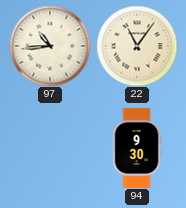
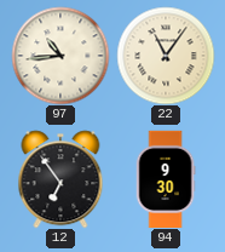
12: none -> 6:54 (60, 179)
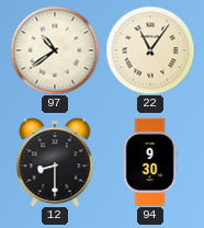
97: 10:44 -> 10:39 (55, 50)
12: 6:54 -> 8:30 (55, 162)
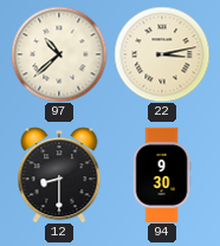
97: 10:39 -> 10:38 (59, 54)
22: 11:06 -> 3:13 (162, 54)
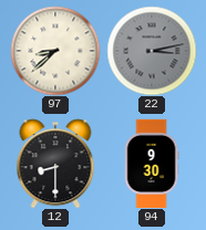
97: 10:38 -> 8:38 (55, 51)
22 dial: cream -> grey (152, 51)
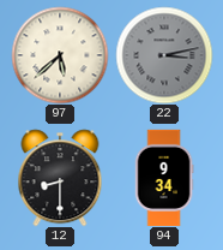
97: 8:38 -> 5:38 (60, 55)
94: 9:30 -> 9:34 (164, 178)
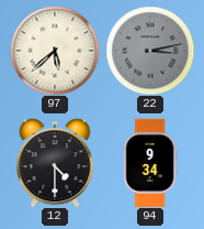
12: 8:30 -> 4:30 (55, 163)
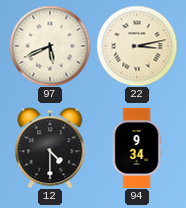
97: 5:38 -> 5:41 (50, 46)
22 dial: grey -> cream (137, 46)
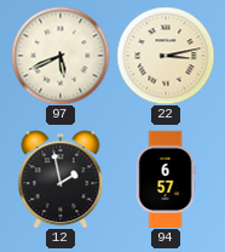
12: 4:30 -> 1:58 (60, 179)
94: 9:34 -> 6:57 (166, 179)
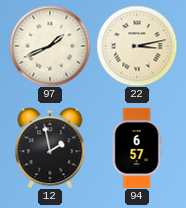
97: 5:41 -> 1:41 (50, 46)
